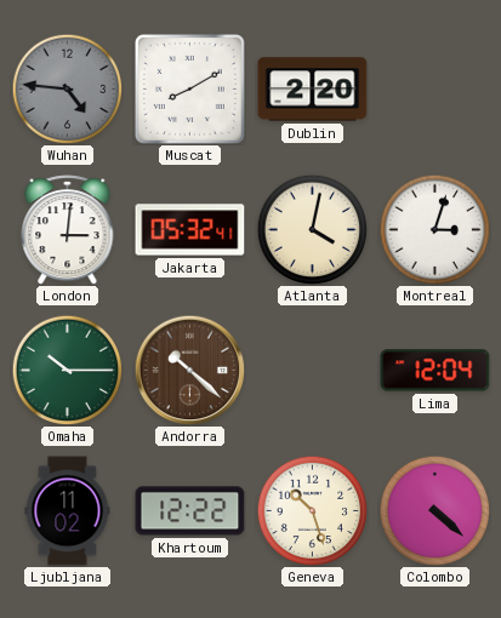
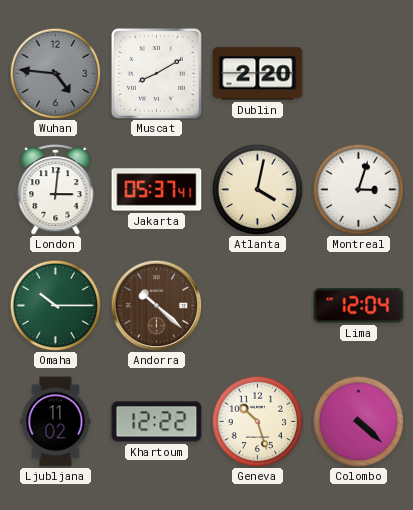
Jakarta: 05:32 -> 05:37 (157, 190)
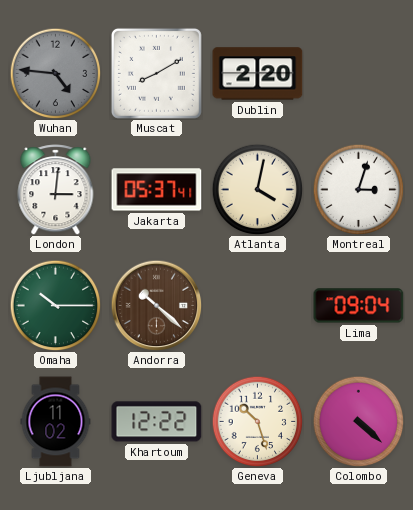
Lima: 12:04 -> 09:04 (359, 306)
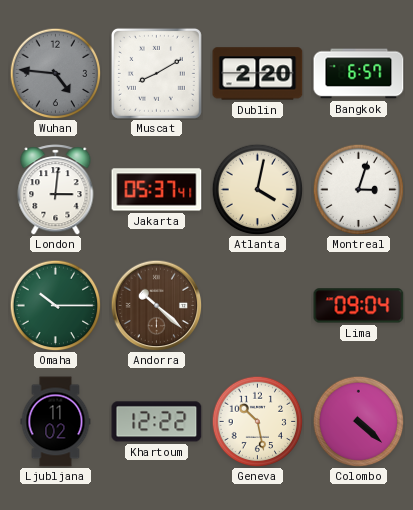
Bangkok: none -> 6:57 (359, 74)
Geneva: 10:27 -> 10:28 (257, 421)
